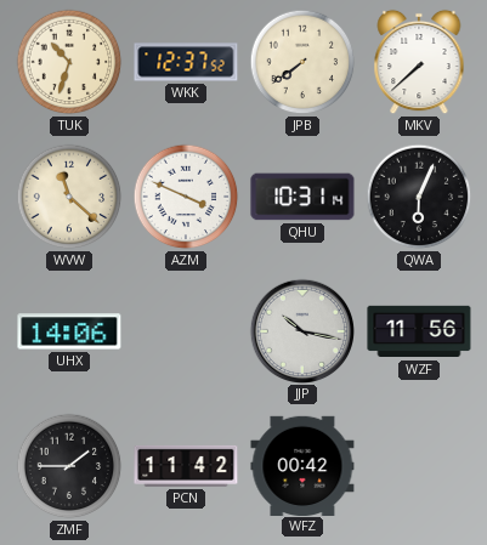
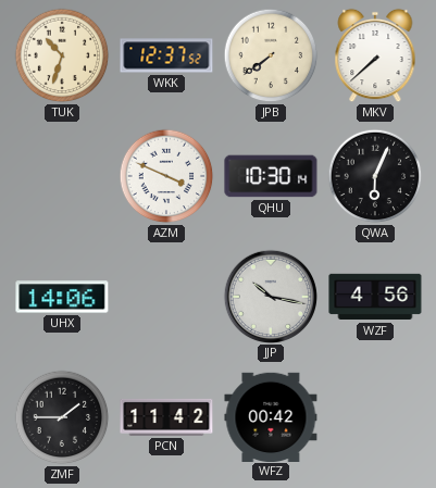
WVW: 11:22 -> none (69, 197)
QHU: 10:31 -> 10:30 (271, 176)
WZF: 11:56 -> 4:56 (375, 297)
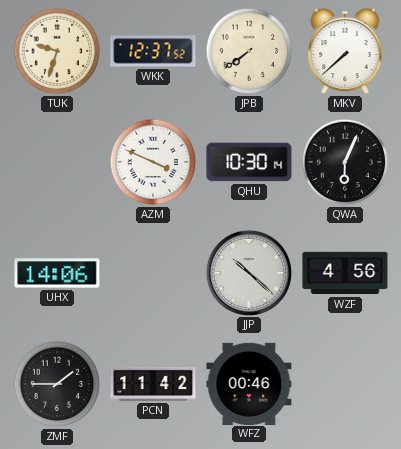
TUK: 10:33 -> 9:33 (57, 51)
JJP: 10:17 -> 10:22 (248, 272)
WFZ: 00:42 -> 00:46 (249, 383)
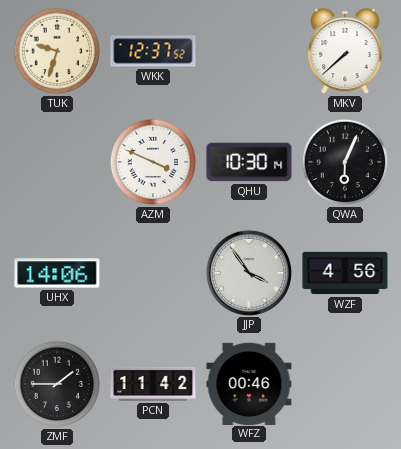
JPB: 7:39 -> none (249, 51)
JJP: 10:22 -> 3:54 (248, 272)
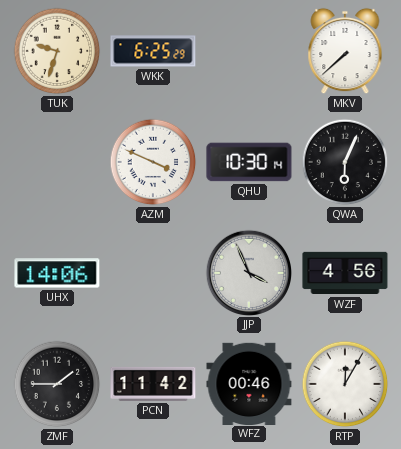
WKK: 12:37 -> 6:25 (153, 51)
JJP: 3:54 -> 3:56 (248, 272)
RTP: none -> 12:05 (345, 384)
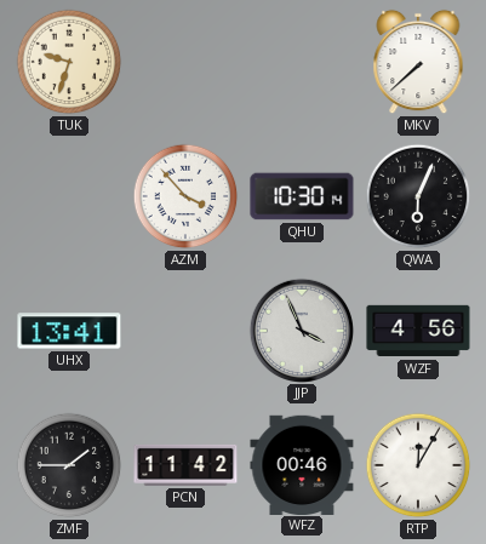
WKK: 6:25 -> none (153, 51)
AZM: 3:49 -> 3:53 (185, 196)
UHX: 14:06 -> 13:41 (69, 331)
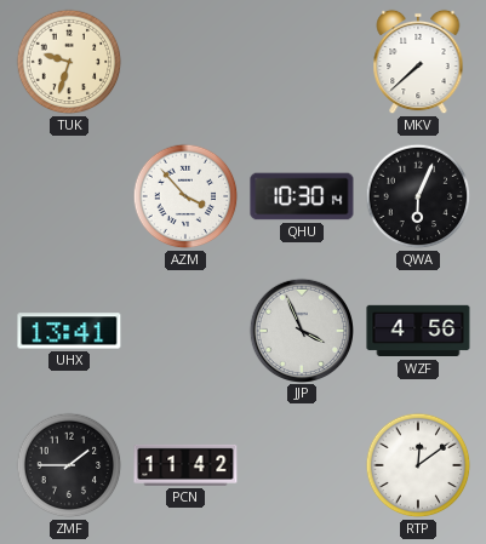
WFZ: 00:46 -> none (302, 464)
RTP: 12:05 -> 12:09 (418, 465)
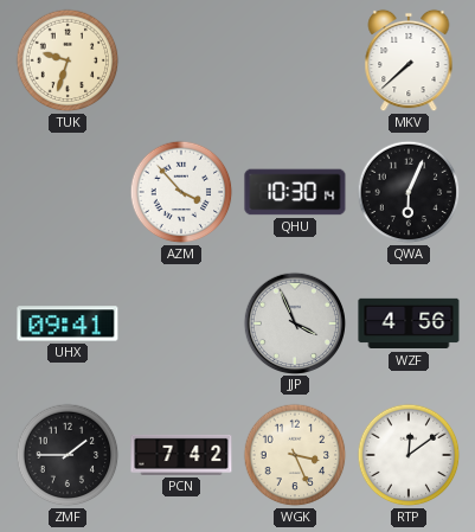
UHX: 13:41 -> 09:41 (68, 323)
PCN: 11:42 -> 7:42 (181, 455)
WGK: none -> 3:26 (295, 455)
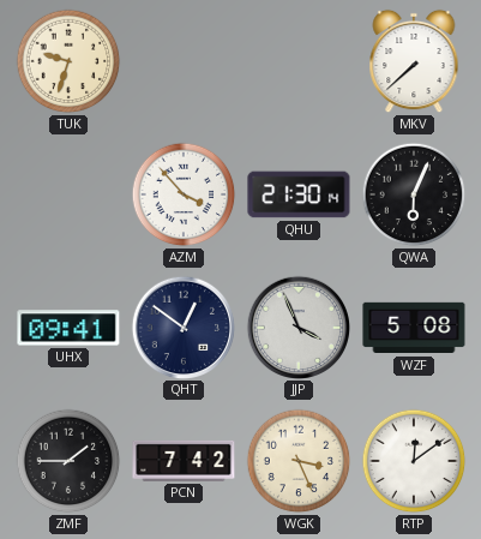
QHU: 10:30 -> 21:30 (299, 194)
QHT: none -> 12:51 (182, 327)
WZF: 4:56 -> 5:08 (414, 328)
